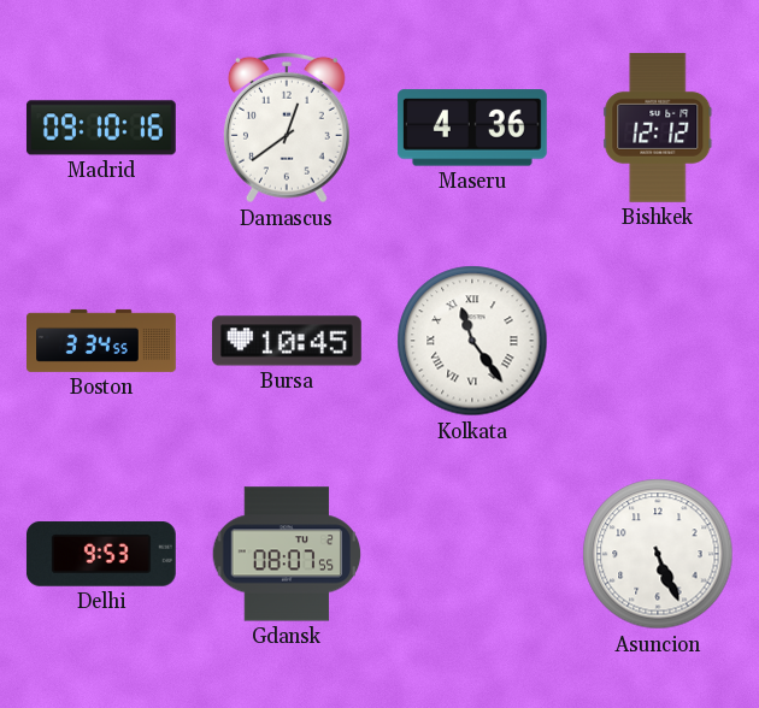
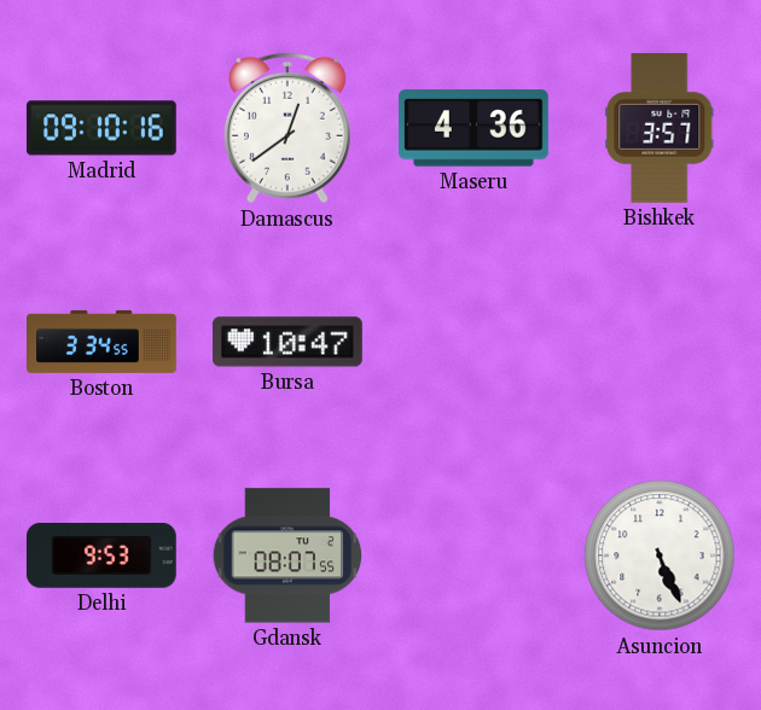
Bishkek: 12:12 -> 3:57 (660, 128)
Bursa: 10:45 -> 10:47 (289, 342)
Kolkata: 11:24 -> none (472, 341)
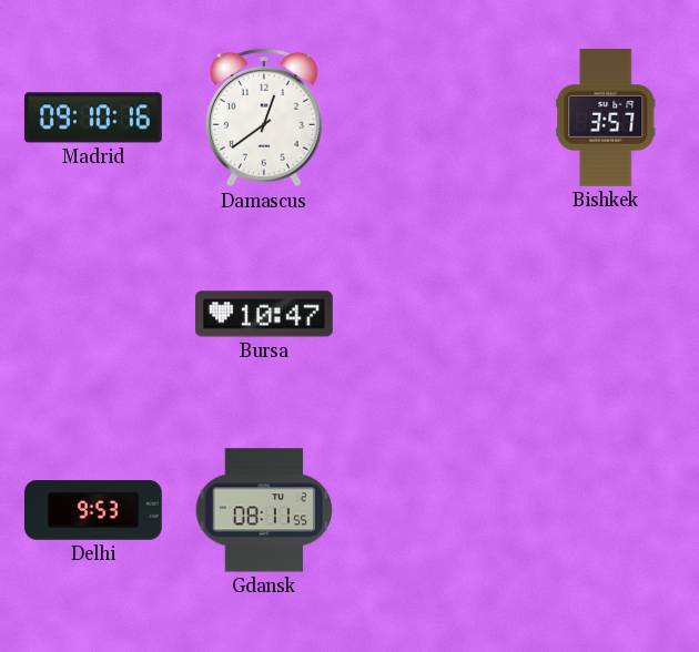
Maseru: 4:36 -> none (474, 128)
Boston: 3:34 -> none (101, 342)
Gdansk: 08:07 -> 08:11 (264, 510)
Asuncion: 5:26 -> none (660, 555)
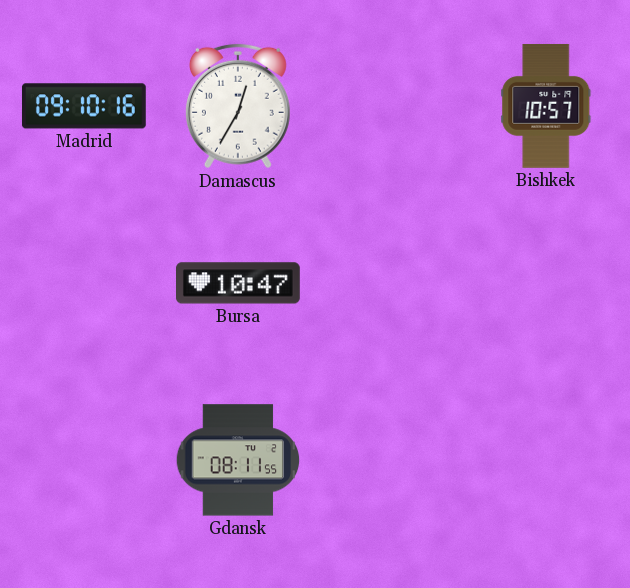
Damascus: 12:39 -> 12:35 (238, 106)
Bishkek: 3:57 -> 10:57 (546, 106)
Delhi: 9:53 -> none (93, 511)
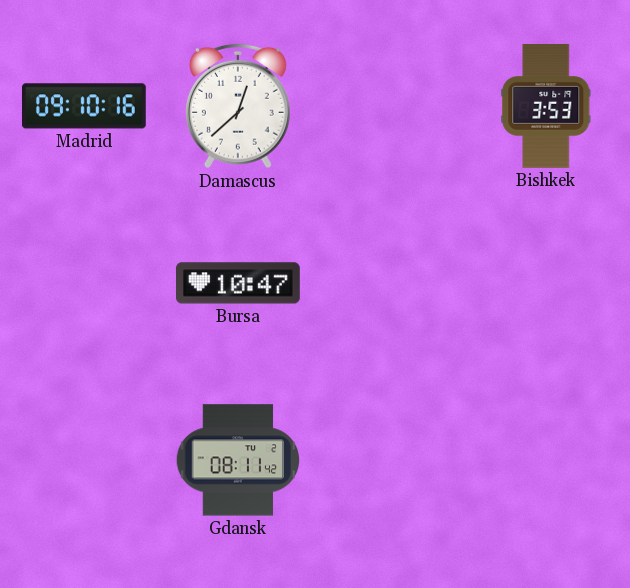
Damascus: 12:35 -> 12:38 (238, 106)
Bishkek: 10:57 -> 3:53 (546, 106)
Gdansk: 08:11:55 -> 08:11:42 (238, 460)
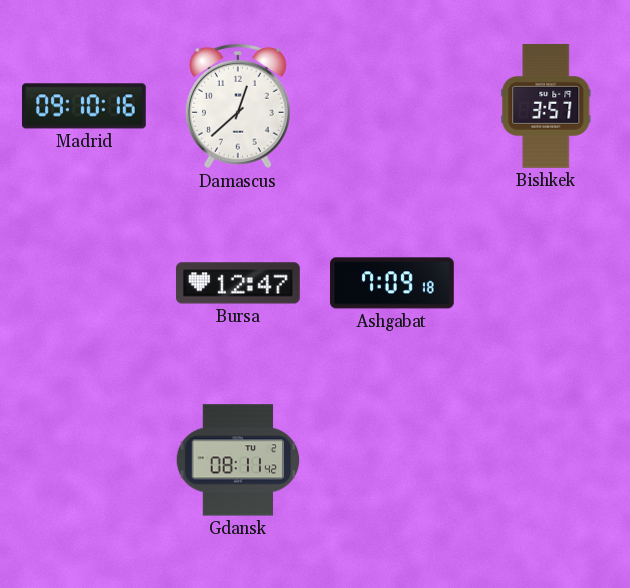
Bishkek: 3:53 -> 3:57 (546, 106)
Bursa: 10:47 -> 12:47 (239, 283)
Ashgabat: none -> 7:09 (393, 283)
